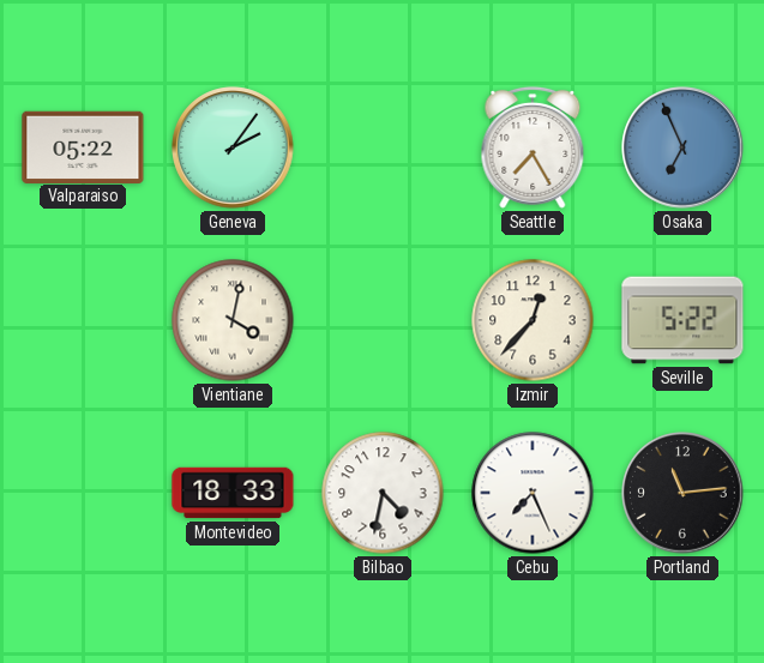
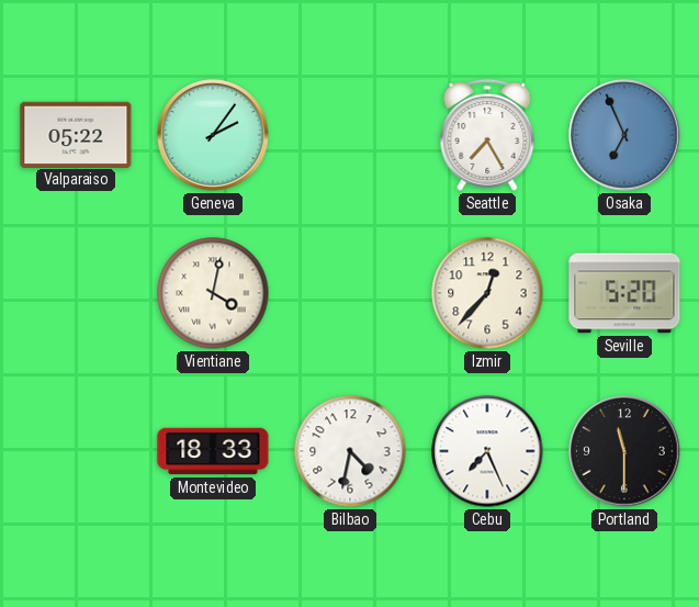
Seville: 5:22 -> 5:20 (624, 293)
Portland: 11:14 -> 11:30 (624, 451)
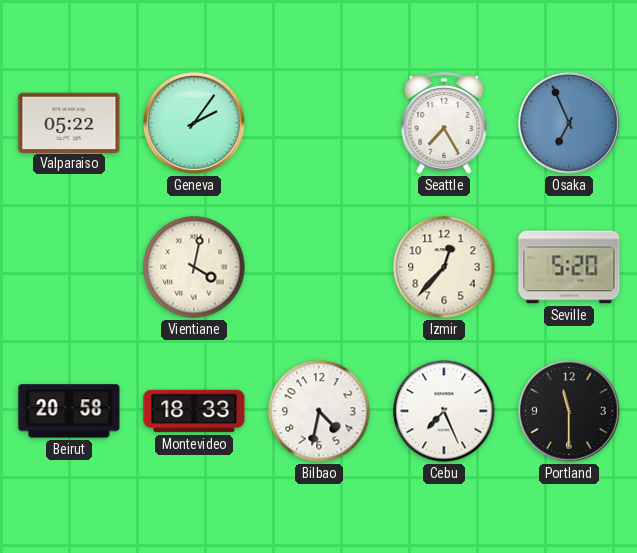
Beirut: none -> 20:58 (69, 411)
